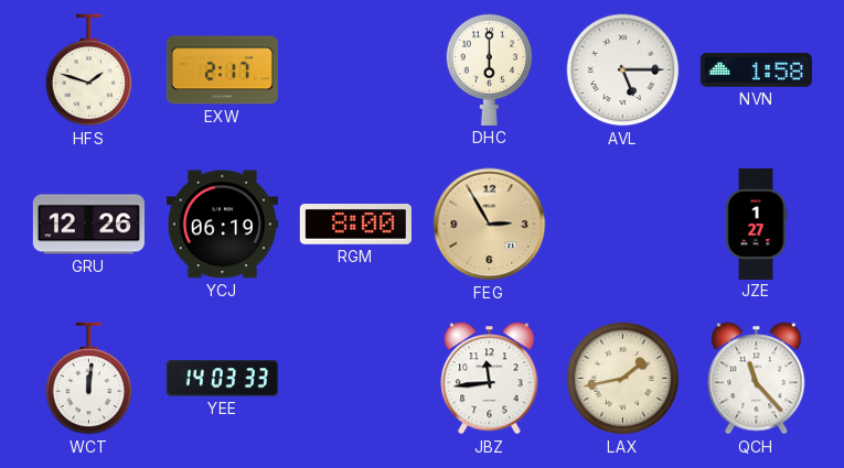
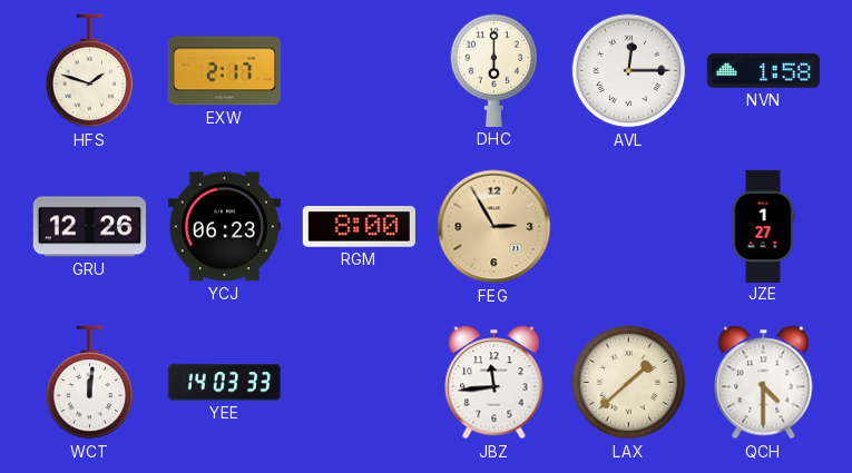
AVL: 5:15 -> 12:15 (629, 71)
YCJ: 06:19 -> 06:23 (224, 227)
LAX: 1:43 -> 1:38 (629, 383)
QCH: 11:23 -> 4:30 (764, 383)
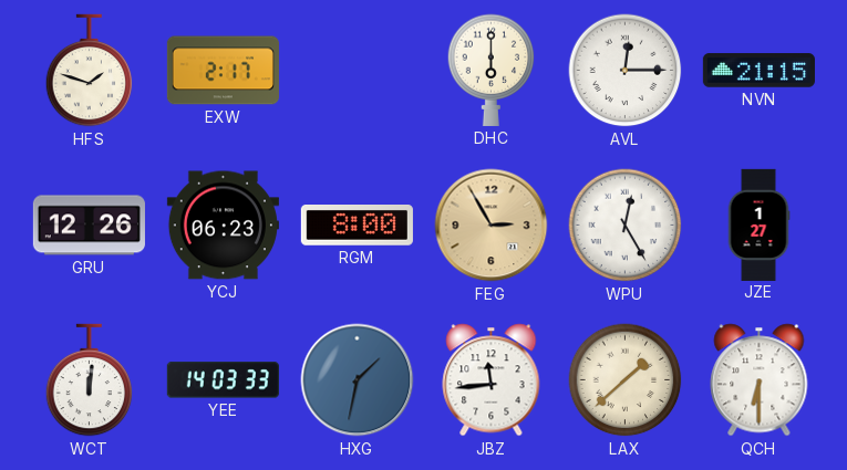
NVN: 1:58 -> 21:15 (758, 71)
WPU: none -> 12:25 (626, 226)
HXG: none -> 1:32 (358, 380)
QCH: 4:30 -> 6:30 (760, 380)
